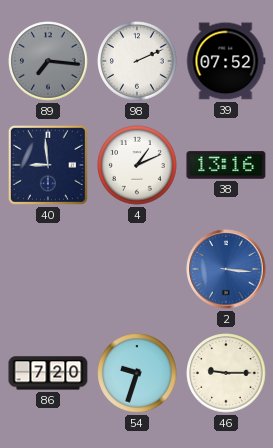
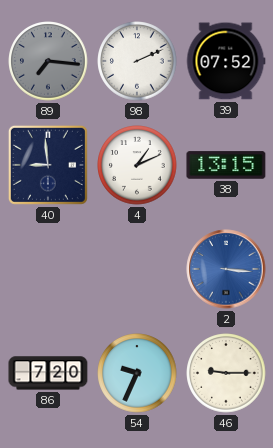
38: 13:16 -> 13:15 (226, 165)
54: 9:33 -> 9:34 (137, 373)
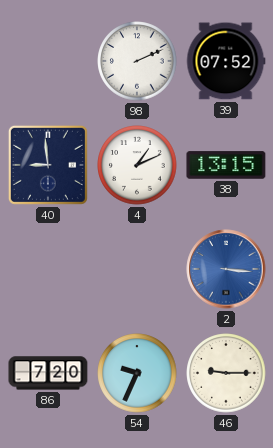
89: 7:16 -> none (48, 61)
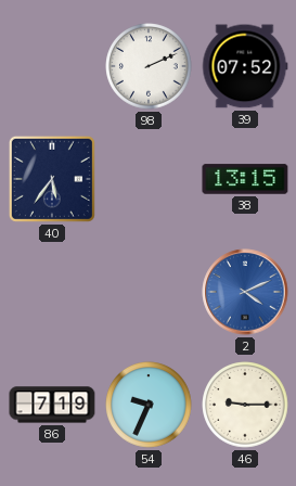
40: 8:59 -> 5:36 (52, 179)
4: 1:11 -> none (137, 165)
2: 3:16 -> 4:11 (245, 292)
86: 7:20 -> 7:19 (52, 405)
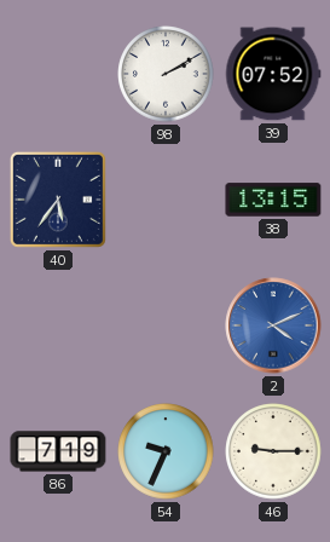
98: 2:11 -> 2:10 (166, 74)
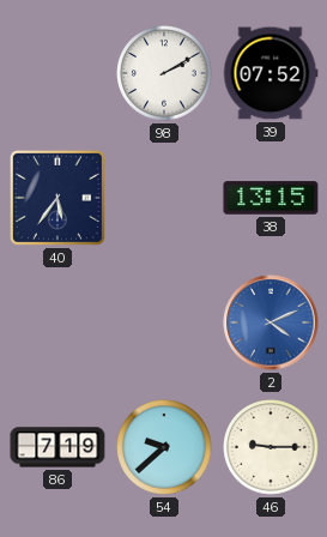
54: 9:34 -> 9:38 (164, 447)
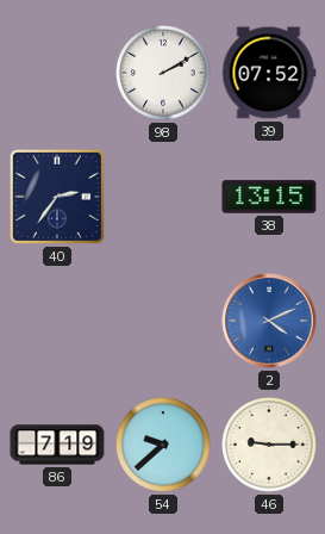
40: 5:36 -> 2:36 (57, 197)
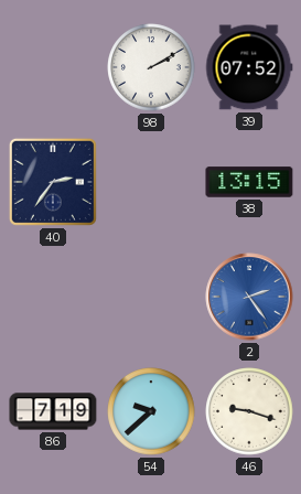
2: 4:11 -> 2:24 (249, 297)
46: 9:15 -> 9:18 (249, 411)
